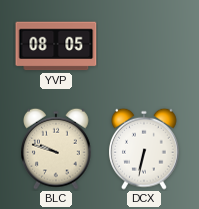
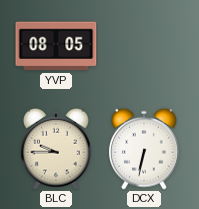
BLC: 9:48 -> 9:45 (57, 149)
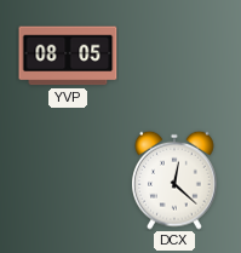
BLC: 9:45 -> none (57, 149)
DCX: 6:32 -> 12:22 (176, 180)
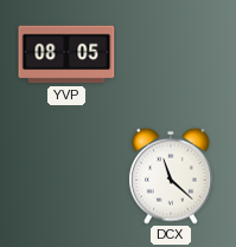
DCX: 12:22 -> 11:22 (172, 176)
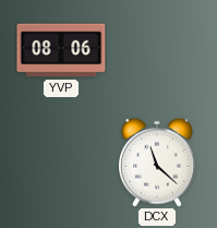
YVP: 08:05 -> 08:06 (61, 50)
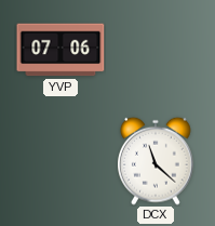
YVP: 08:06 -> 07:06 (61, 50)
